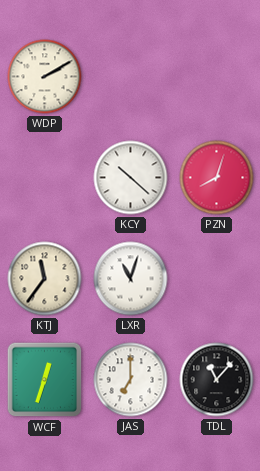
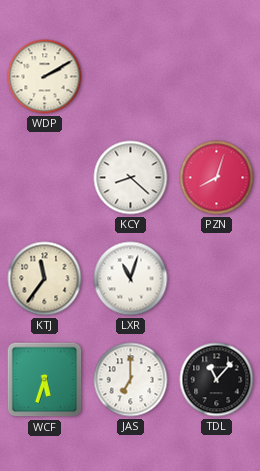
KCY: 10:22 -> 8:22 (131, 178)
WCF: 12:33 -> 5:33 (45, 380)
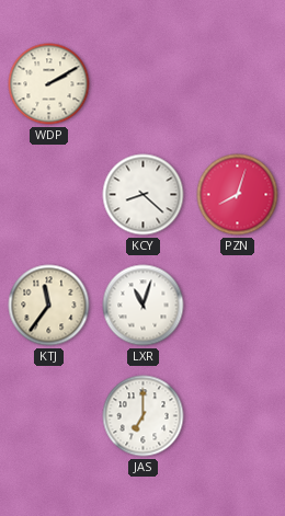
WCF: 5:33 -> none (45, 380)
TDL: 11:07 -> none (217, 380)
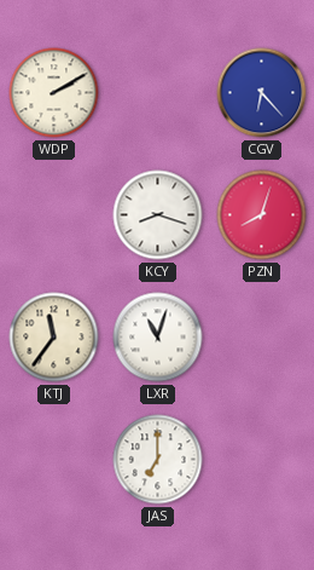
CGV: none -> 6:23 (262, 93)
KCY: 8:22 -> 8:18 (158, 215)
